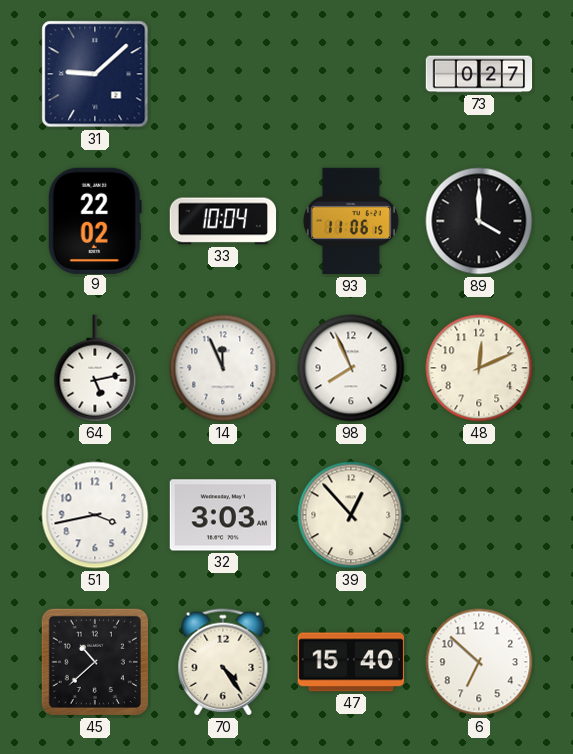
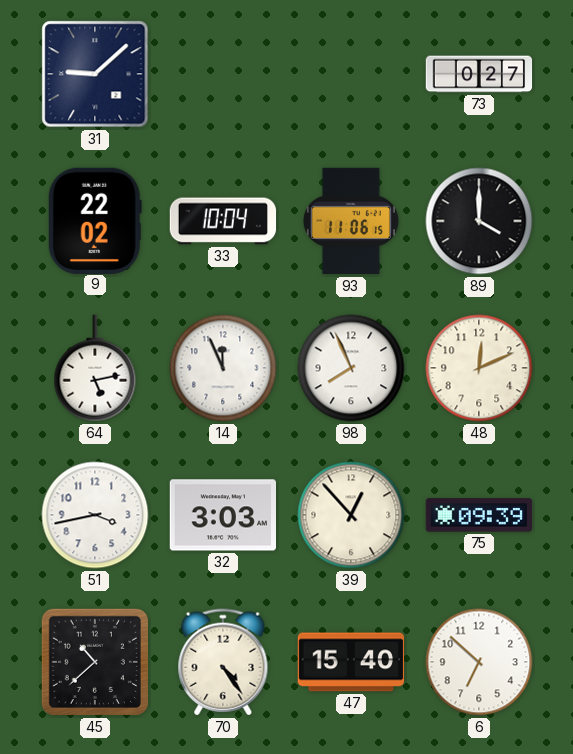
75: none -> 09:39 (479, 515)
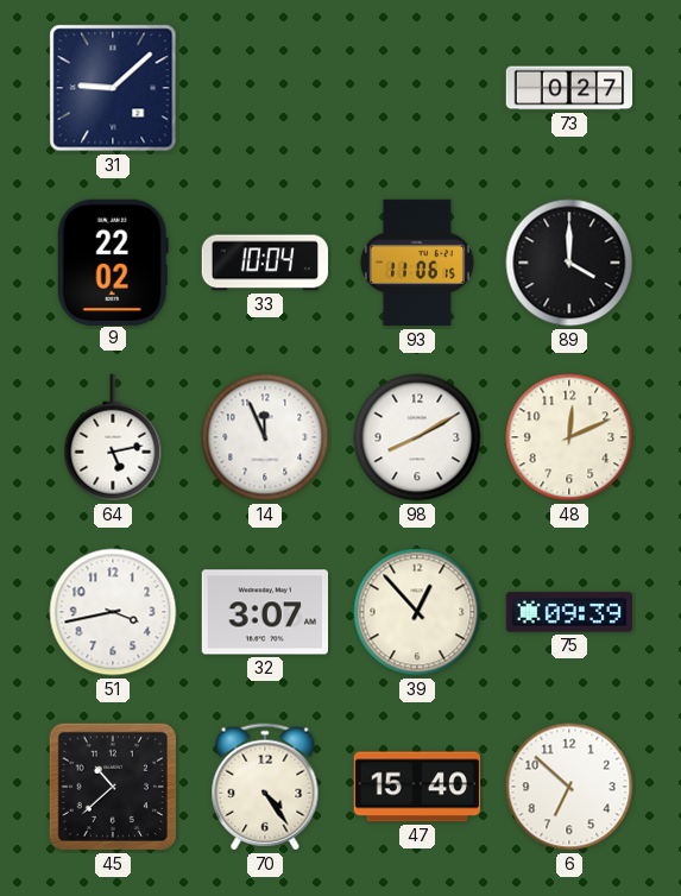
98: 7:56 -> 8:10 (417, 437)
32: 3:03 -> 3:07 (264, 612)
